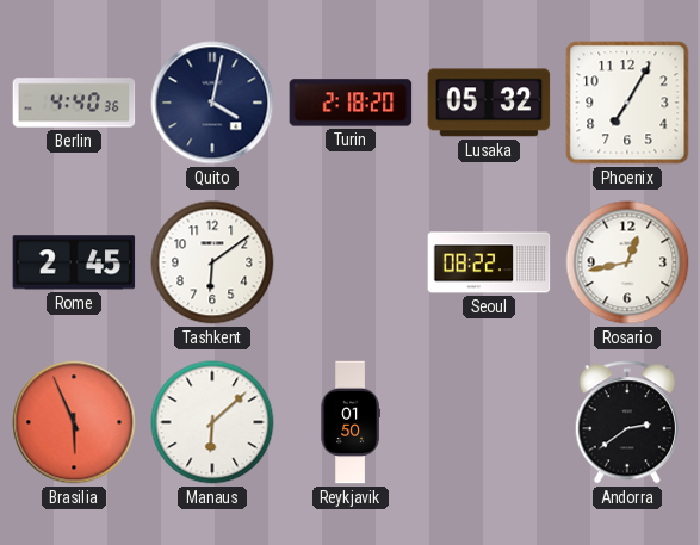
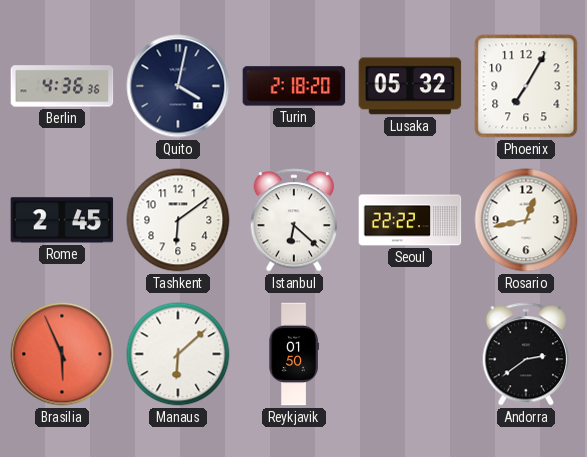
Berlin: 4:40 -> 4:36 (62, 86)
Istanbul: none -> 6:22 (294, 220)
Seoul: 08:22 -> 22:22 (410, 220)
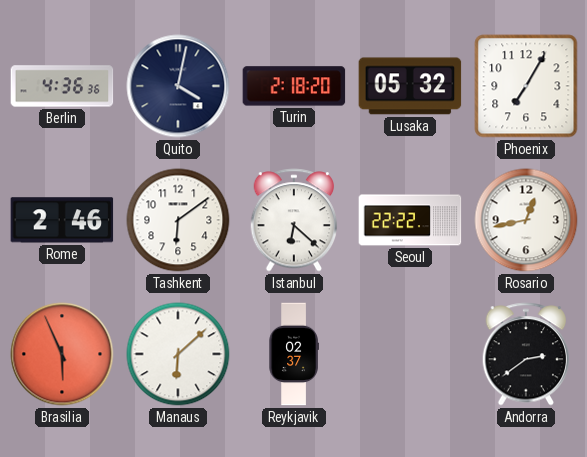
Rome: 2:45 -> 2:46 (62, 220)
Reykjavik: 01:50 -> 02:37 (294, 354)
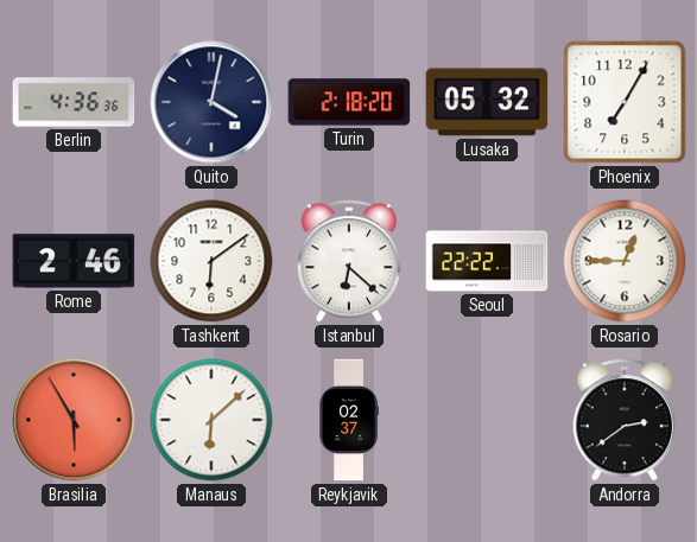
Rosario: 12:43 -> 12:45 (625, 261)
Brasilia: 5:56 -> 5:55 (74, 420)
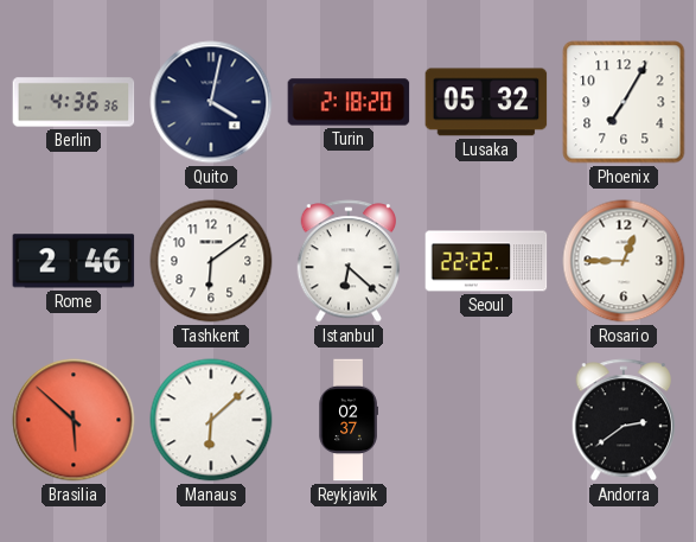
Brasilia: 5:55 -> 5:52 (74, 420)
